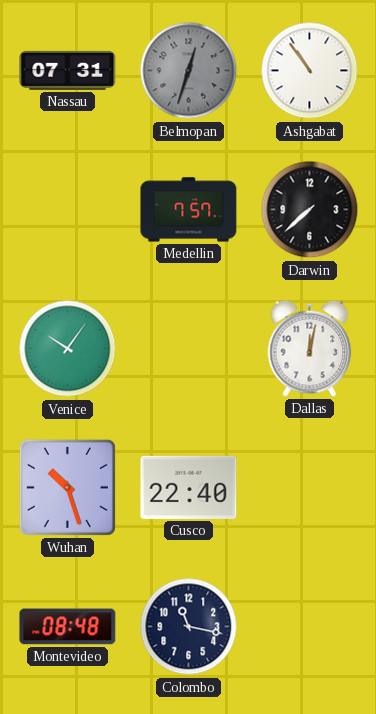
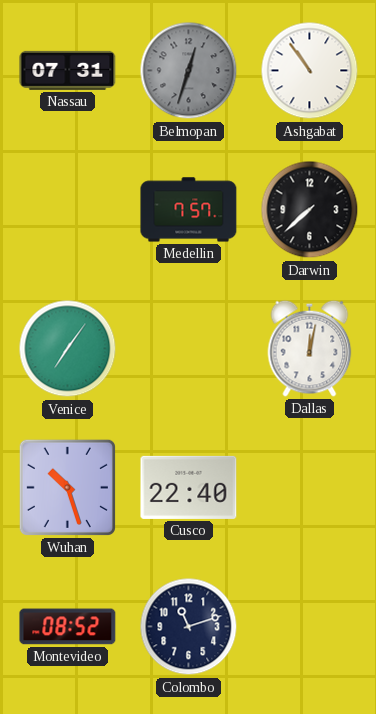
Venice: 10:06 -> 7:06 (68, 349)
Montevideo: 08:48 -> 08:52 (68, 627)
Colombo: 11:17 -> 11:12 (189, 627)
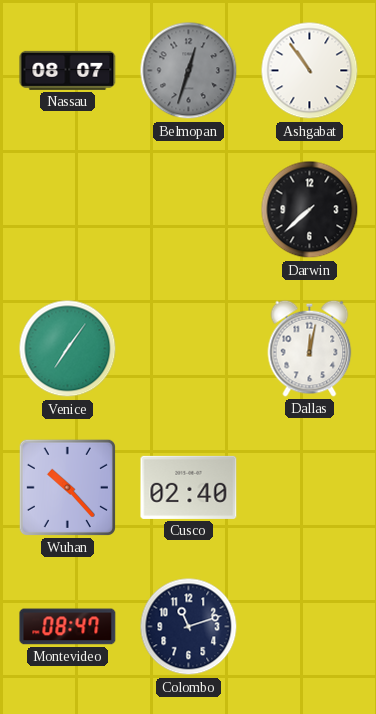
Nassau: 07:31 -> 08:07 (68, 70)
Medellin: 7:57 -> none (189, 210)
Wuhan: 10:27 -> 10:23 (67, 487)
Cusco: 22:40 -> 02:40 (189, 487)
Montevideo: 08:52 -> 08:47 (68, 627)
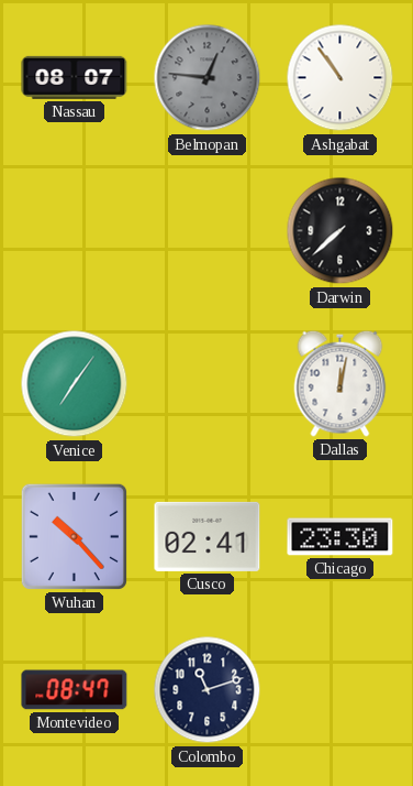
Belmopan: 12:33 -> 12:46 (208, 78)
Cusco: 02:40 -> 02:41 (208, 536)
Chicago: none -> 23:30 (341, 537)
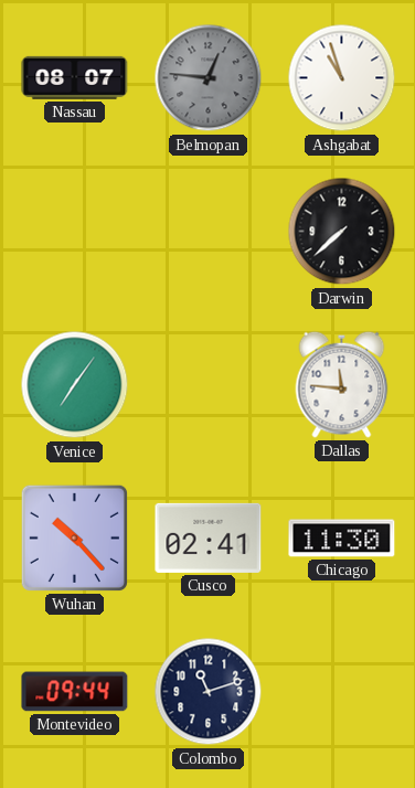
Ashgabat: 10:54 -> 10:57 (342, 78)
Dallas: 12:02 -> 11:46 (342, 384)
Chicago: 23:30 -> 11:30 (342, 539)
Montevideo: 08:47 -> 09:44 (75, 692)
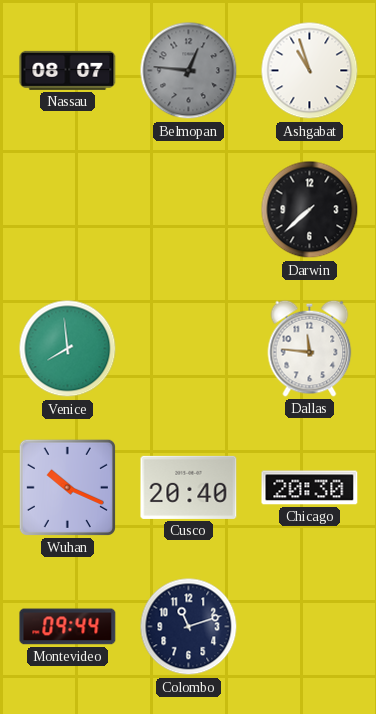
Venice: 7:06 -> 7:59 (68, 349)
Wuhan: 10:23 -> 10:19 (67, 487)
Cusco: 02:41 -> 20:40 (189, 487)
Chicago: 11:30 -> 20:30 (310, 488)
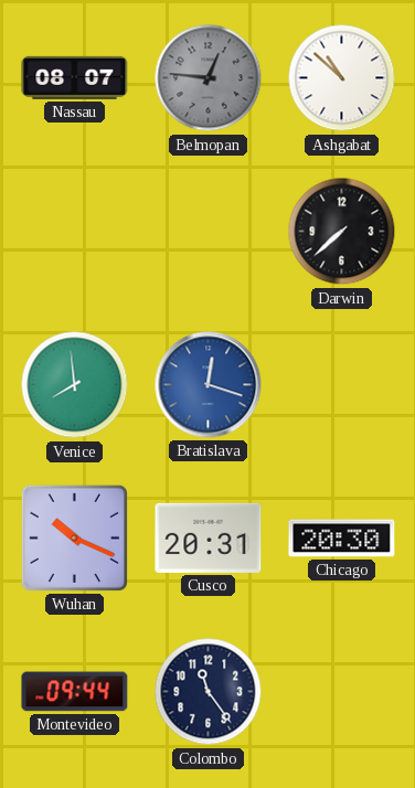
Ashgabat: 10:57 -> 10:52 (342, 78)
Bratislava: none -> 12:18 (209, 385)
Dallas: 11:46 -> none (310, 348)
Cusco: 20:40 -> 20:31 (209, 537)
Colombo: 11:12 -> 11:24 (209, 692)
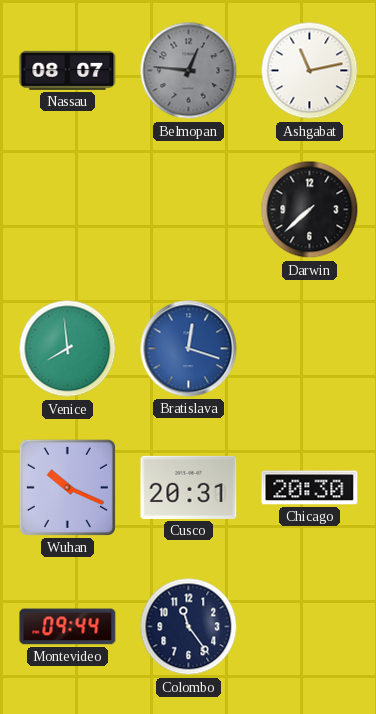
Ashgabat: 10:52 -> 11:13 (310, 71)
